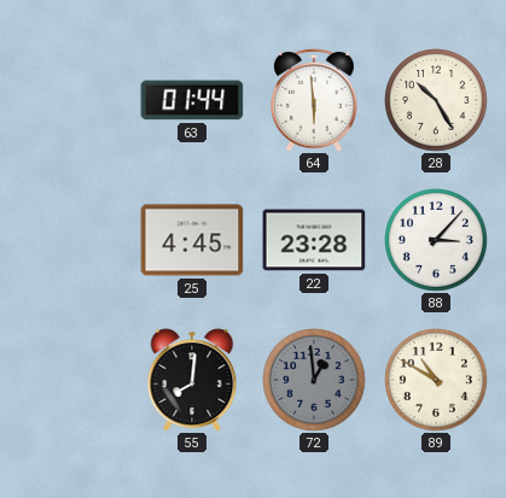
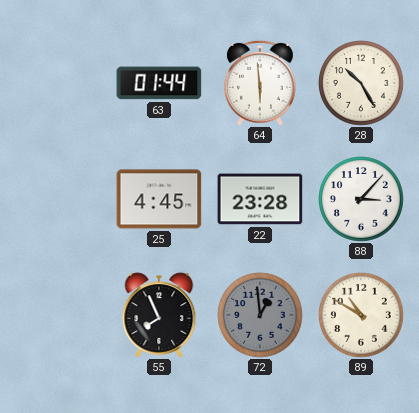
55: 8:01 -> 7:56 (159, 315)
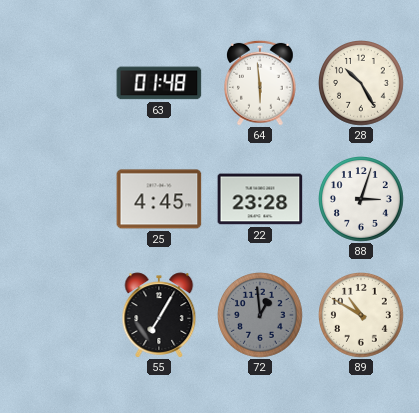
63: 01:44 -> 01:48 (159, 83)
88: 3:07 -> 3:03 (362, 200)
55: 7:56 -> 7:05 (159, 315)
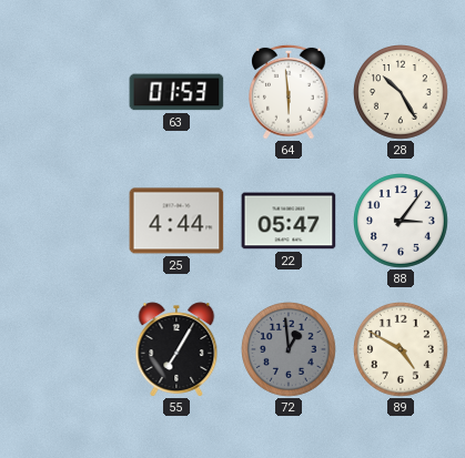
63: 01:48 -> 01:53 (176, 92)
25: 4:45 -> 4:44 (176, 221)
22: 23:28 -> 05:47 (289, 221)
88: 3:03 -> 3:06 (402, 222)
89: 10:50 -> 4:50 (402, 350)
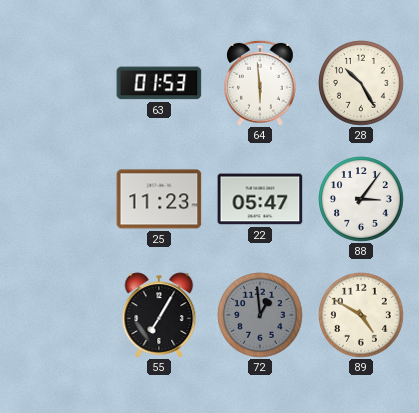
25: 4:44 -> 11:23 (159, 199)
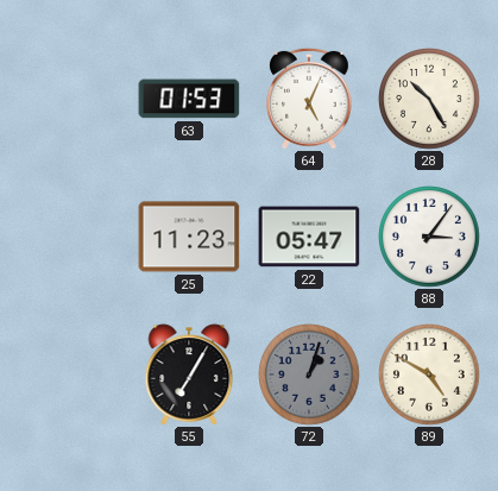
64: 5:59 -> 5:04 (310, 99)
72: 12:59 -> 1:03 (310, 376)
